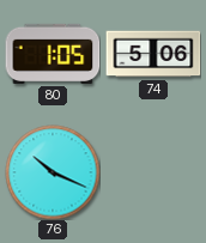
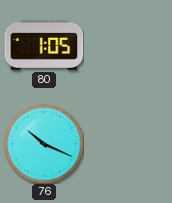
74: 5:06 -> none (153, 54)
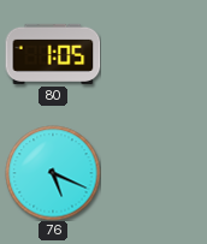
76: 10:19 -> 5:19 (53, 173)
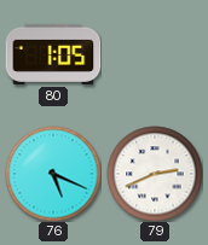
79: none -> 2:41 (155, 174)
